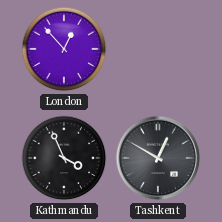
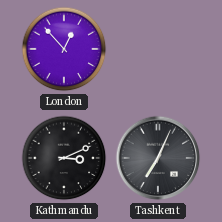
Kathmandu: 3:56 -> 3:11 (64, 158)
Tashkent: 12:50 -> 7:04 (158, 158)
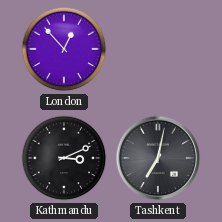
Tashkent: 7:04 -> 7:02 (158, 158)
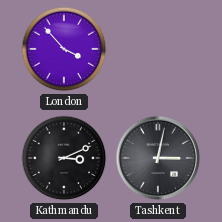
London: 12:53 -> 3:53 (64, 49)
Tashkent: 7:02 -> 3:02 (158, 158)
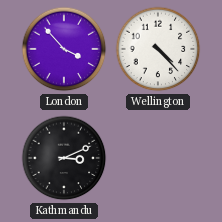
Wellington: none -> 4:23 (158, 49)
Tashkent: 3:02 -> none (158, 158)
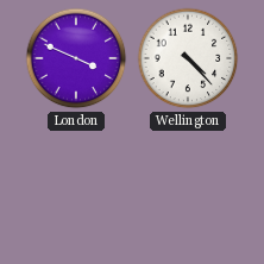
London: 3:53 -> 3:49 (76, 58)
Kathmandu: 3:11 -> none (64, 158)
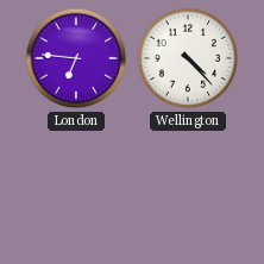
London: 3:49 -> 6:46 (76, 58)
